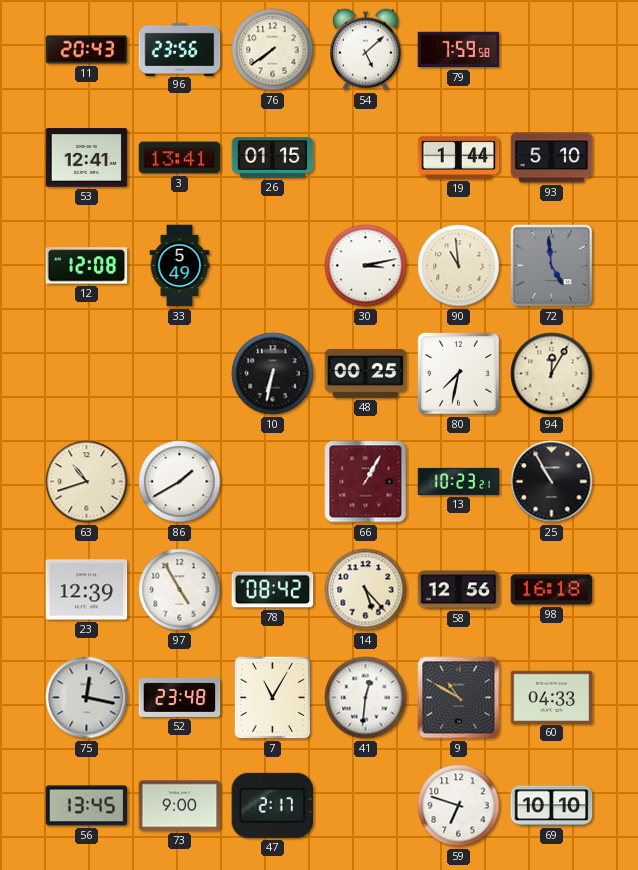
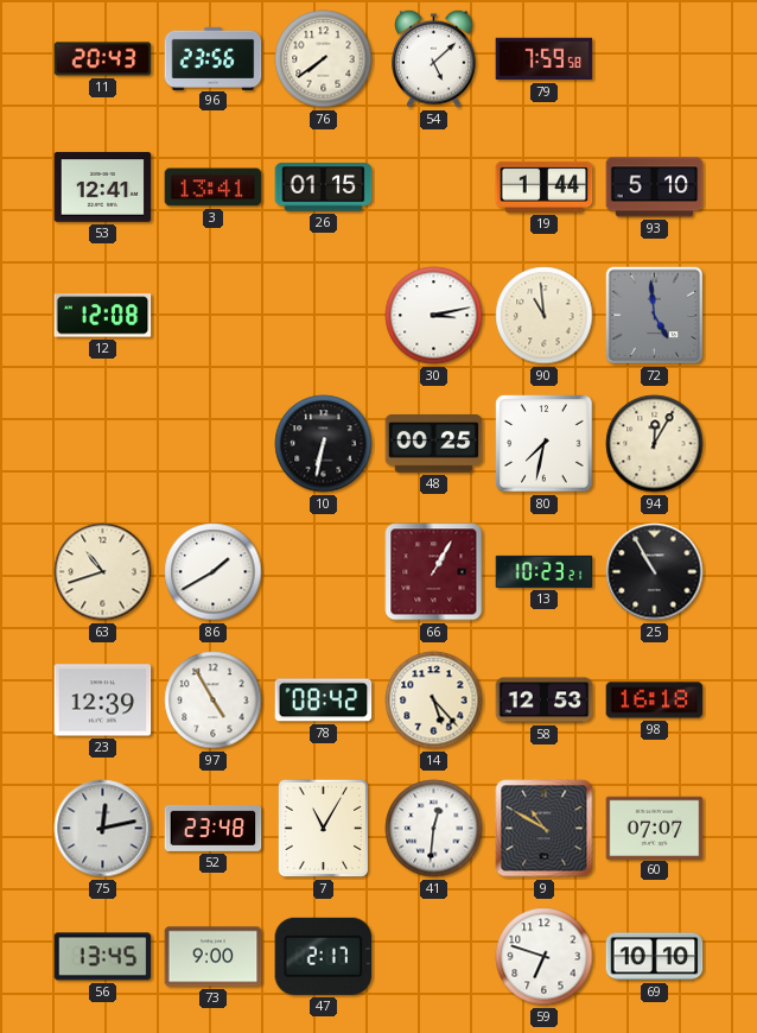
33: 5:49 -> none (180, 266)
58: 12:56 -> 12:53 (545, 701)
75: 12:17 -> 12:13 (103, 829)
60: 04:33 -> 07:07 (655, 828)
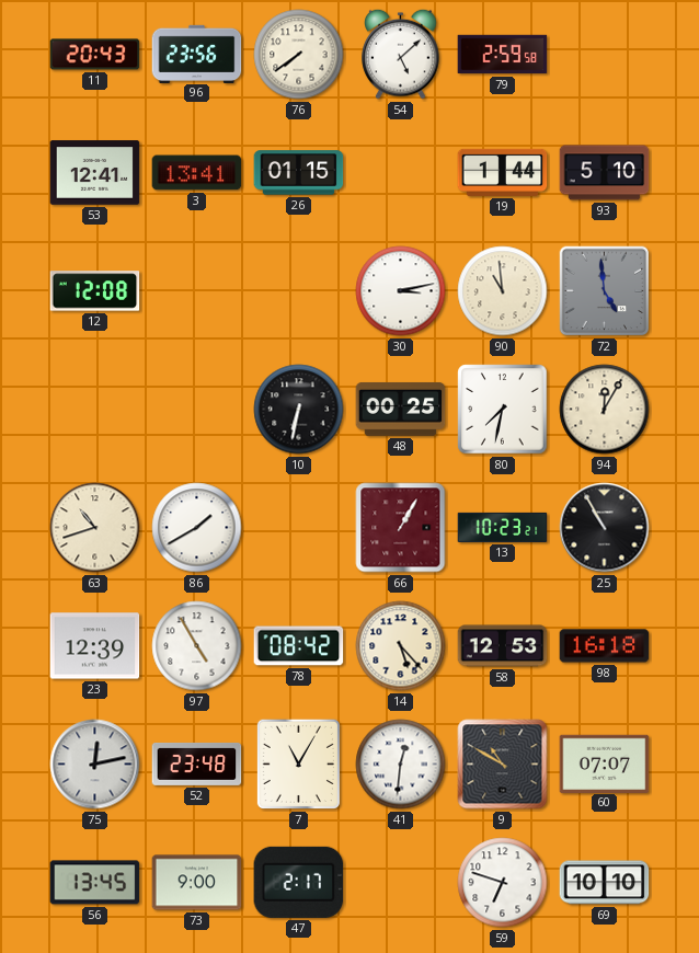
79: 7:59 -> 2:59 (503, 55)
